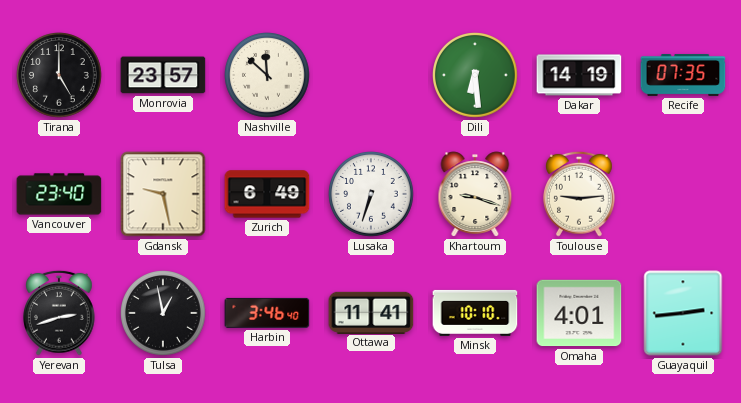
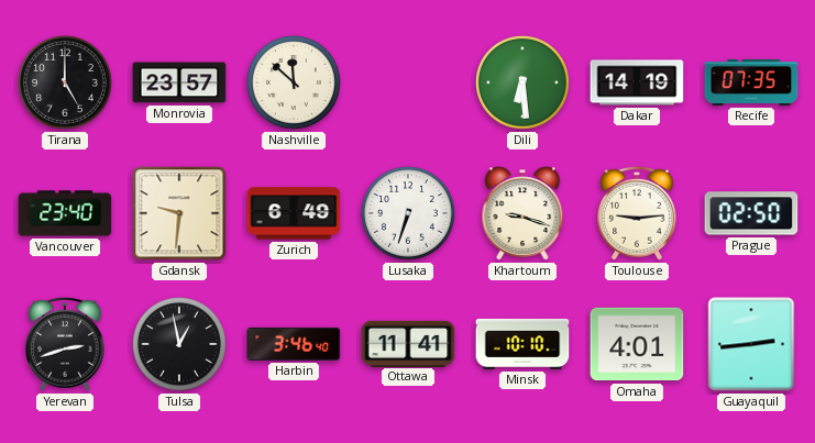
Gdansk: 9:28 -> 9:31 (179, 213)
Prague: none -> 02:50 (751, 213)
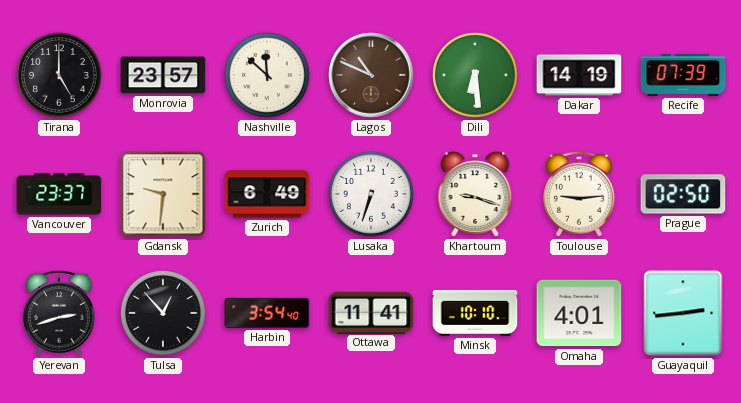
Lagos: none -> 10:49 (371, 75)
Recife: 07:35 -> 07:39 (683, 75)
Vancouver: 23:40 -> 23:37 (59, 194)
Tulsa: 12:58 -> 12:53 (164, 314)
Harbin: 3:46 -> 3:54 (267, 313)
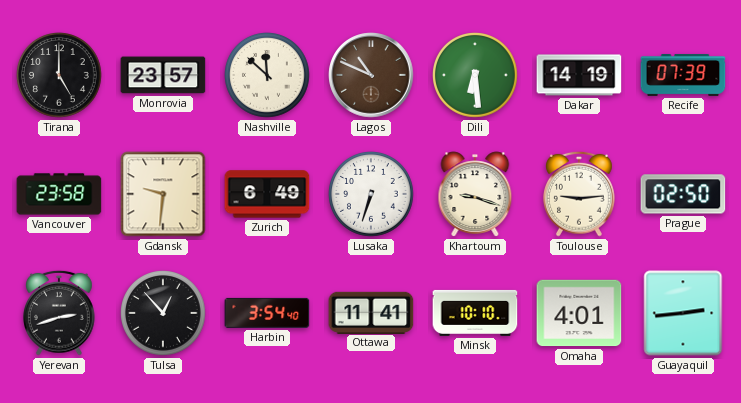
Vancouver: 23:37 -> 23:58 (59, 194)
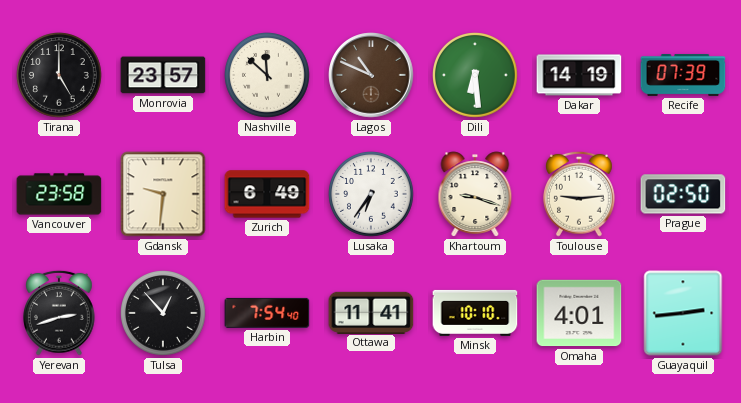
Lusaka: 6:33 -> 6:36 (372, 195)
Harbin: 3:54 -> 7:54 (267, 313)
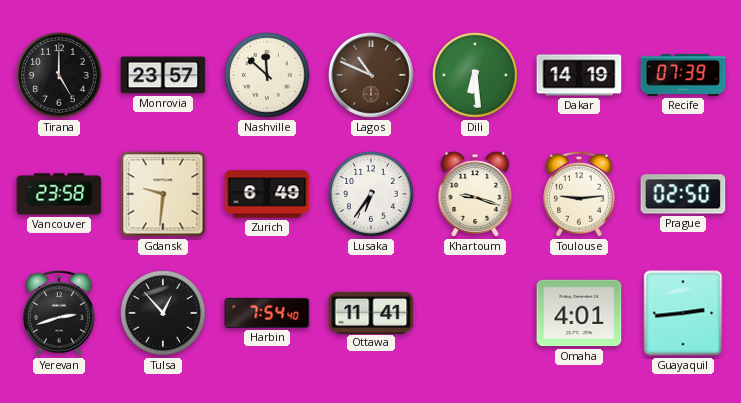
Minsk: 10:10 -> none (475, 313)
